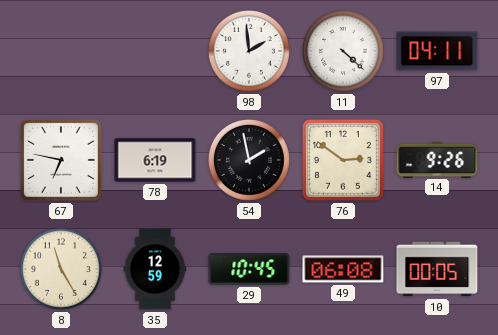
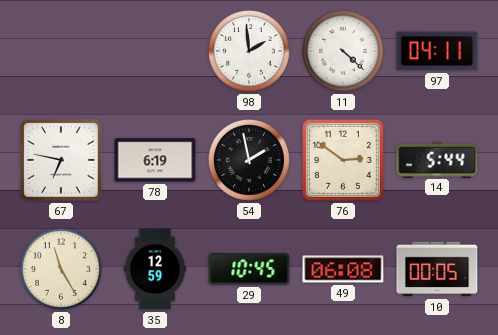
14: 9:26 -> 5:44 (437, 159)
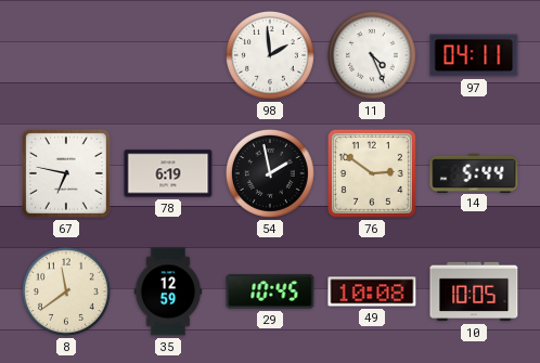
11: 4:22 -> 4:26 (372, 55)
8: 11:25 -> 11:39 (66, 291)
49: 06:08 -> 10:08 (372, 291)
10: 00:05 -> 10:05 (474, 291)
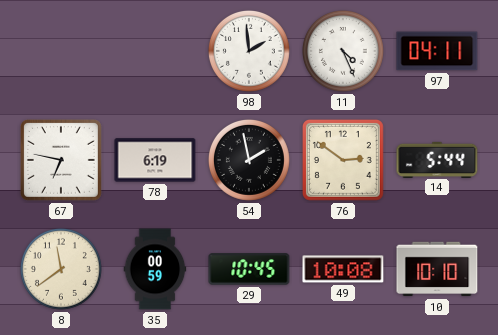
35: 12:59 -> 00:59 (155, 269)
10: 10:05 -> 10:10 (437, 269)
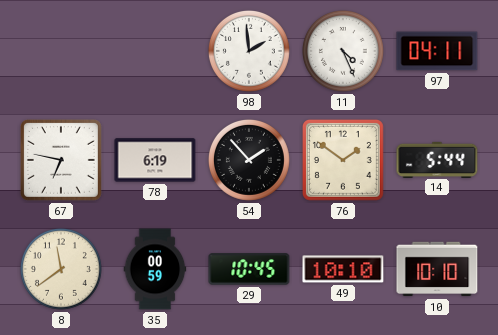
54: 1:58 -> 1:53 (249, 160)
76: 2:51 -> 1:51 (343, 160)
49: 10:08 -> 10:10 (343, 269)
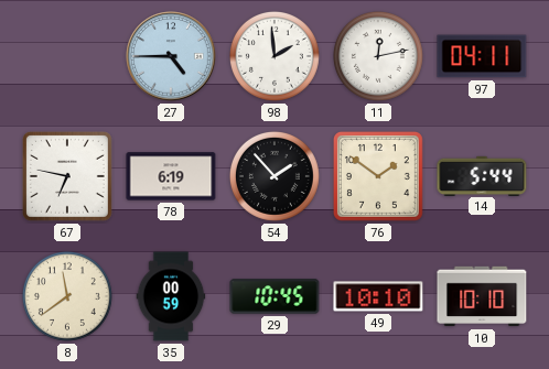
27: none -> 4:45 (171, 56)
11: 4:26 -> 12:13 (378, 56)
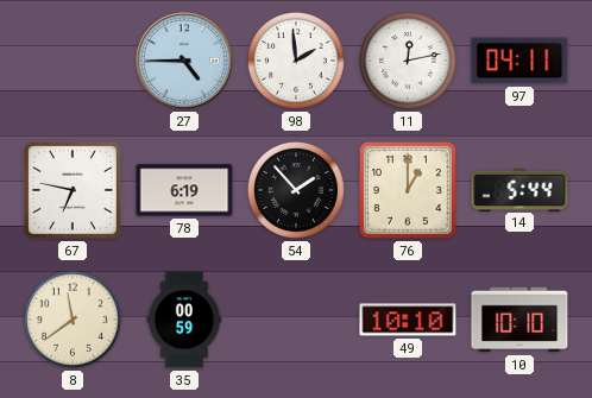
76: 1:51 -> 1:00 (408, 190)
29: 10:45 -> none (274, 296)
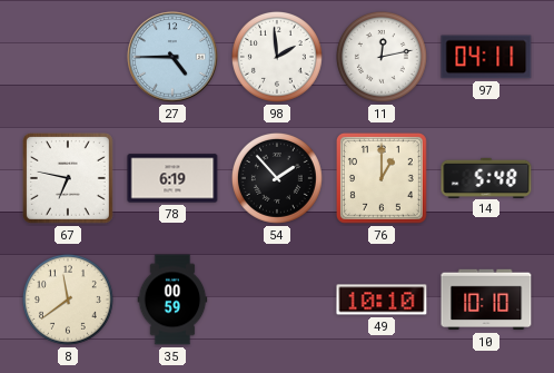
14: 5:44 -> 5:48 (486, 177)
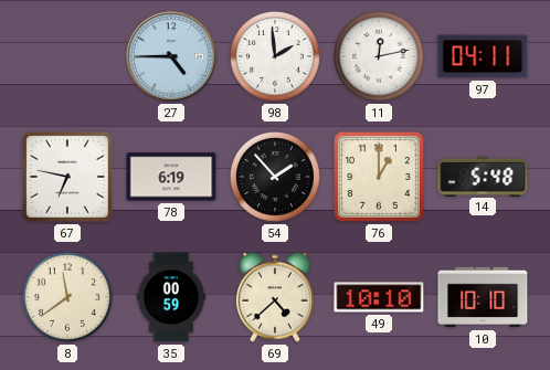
69: none -> 4:38 (275, 297)
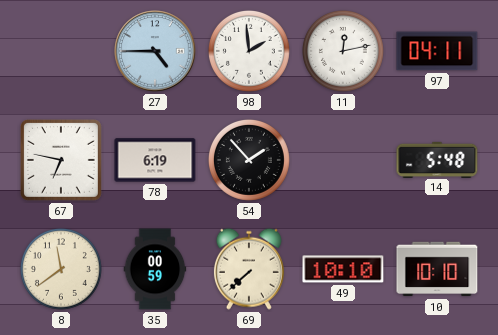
76: 1:00 -> none (379, 177)
69: 4:38 -> 7:38 (249, 269)
